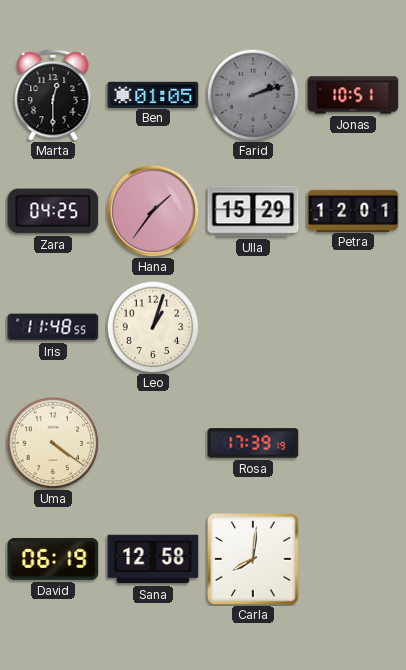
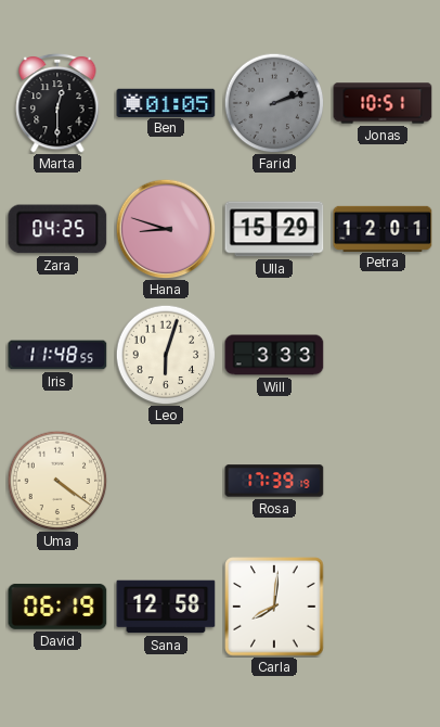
Hana: 1:36 -> 8:48 (166, 229)
Leo: 1:03 -> 6:03 (166, 355)
Will: none -> 3:33 (274, 355)
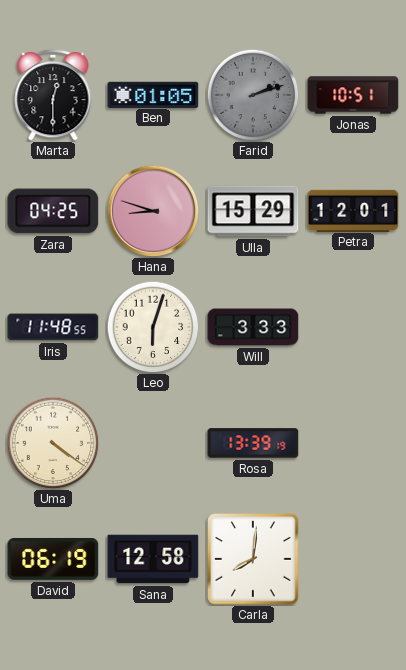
Rosa: 17:39 -> 13:39 (253, 443)
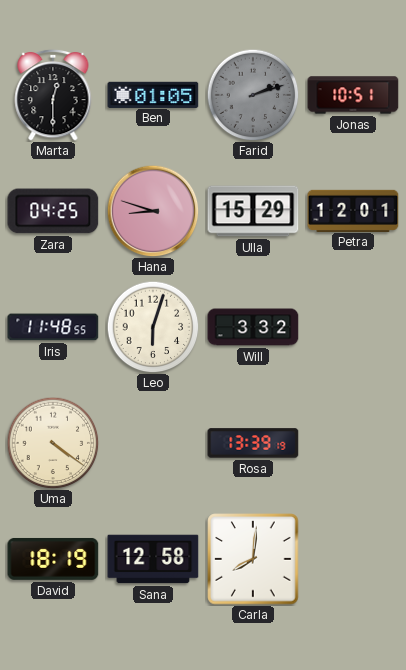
Will: 3:33 -> 3:32 (253, 327)
David: 06:19 -> 18:19 (53, 559)
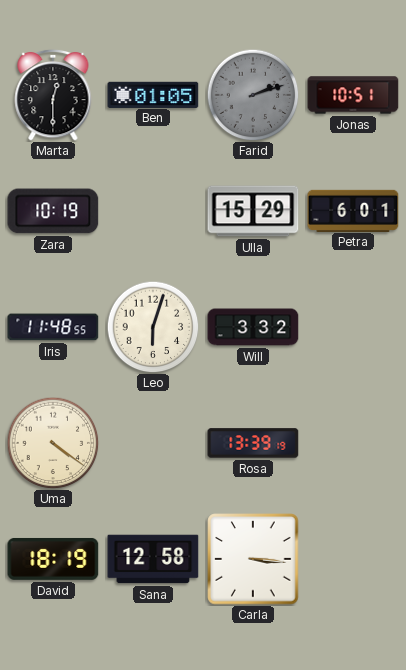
Zara: 04:25 -> 10:19 (53, 211)
Hana: 8:48 -> none (153, 211)
Petra: 12:01 -> 6:01 (353, 210)
Carla: 8:01 -> 3:16 (253, 559)
